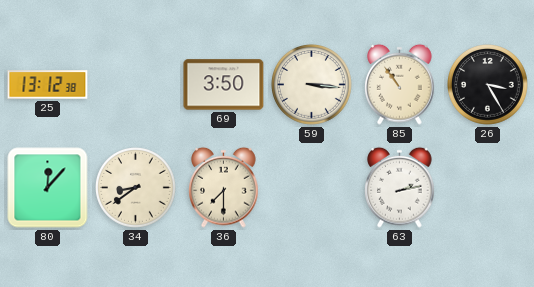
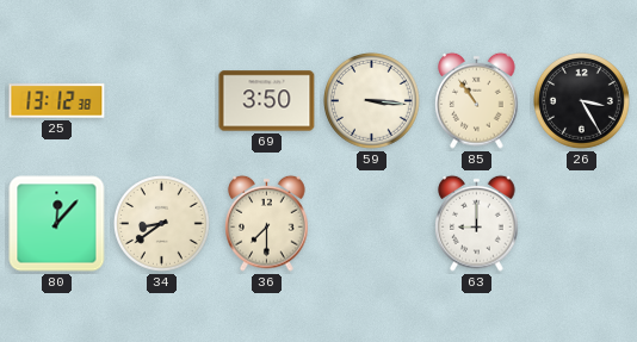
63: 2:13 -> 9:00 (477, 223)
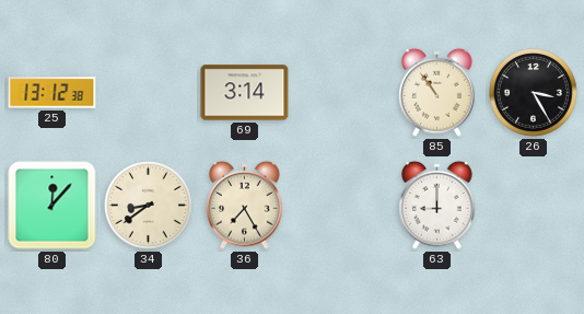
69: 3:50 -> 3:14 (245, 93)
59: 3:16 -> none (372, 101)
36: 7:30 -> 7:25 (245, 205)
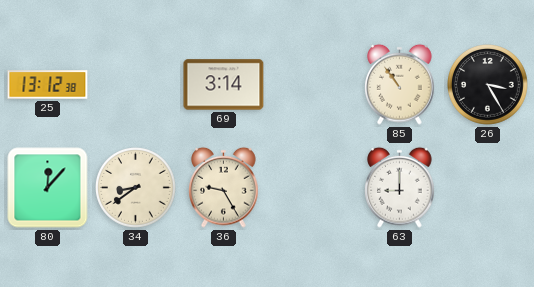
36: 7:25 -> 9:25 (224, 187)
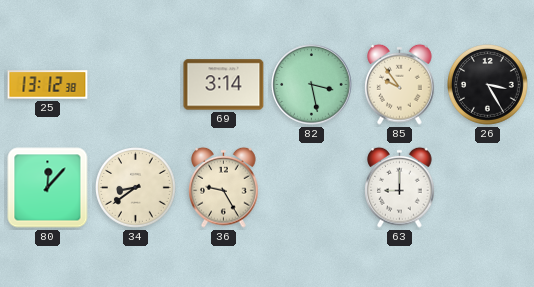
82: none -> 3:28 (312, 85)
85: 10:54 -> 9:54 (400, 84)
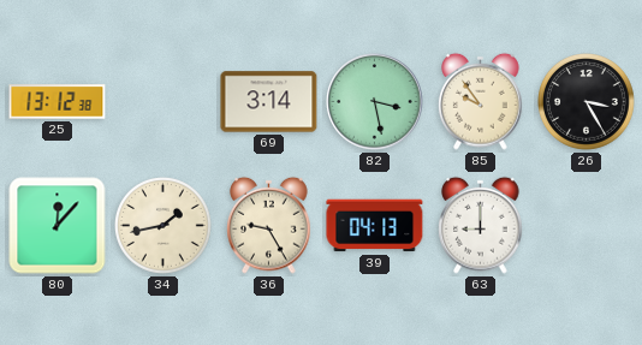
34: 8:39 -> 1:43 (164, 226)
39: none -> 04:13 (375, 226)
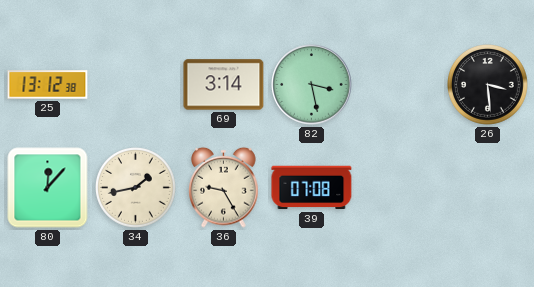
85: 9:54 -> none (481, 101)
26: 3:25 -> 3:29 (488, 85)
39: 04:13 -> 07:08 (312, 188)
63: 9:00 -> none (481, 225)
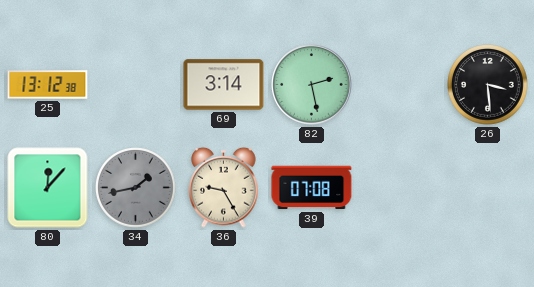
82: 3:28 -> 2:28 (312, 85)
34 dial: cream -> grey (136, 188)
